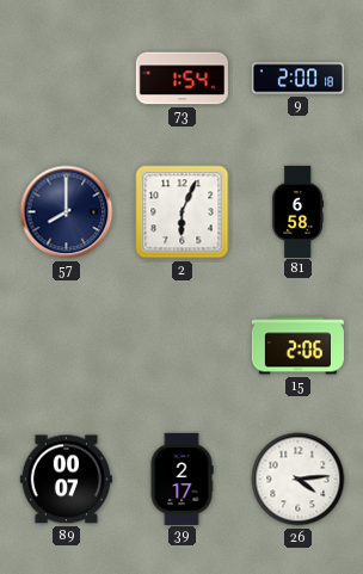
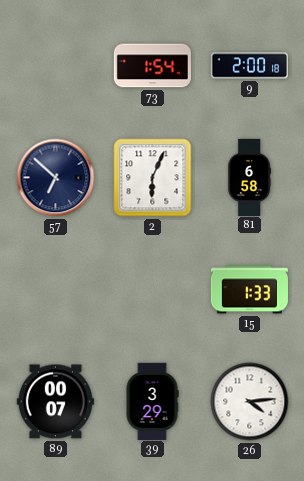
57: 8:00 -> 6:52 (56, 178)
15: 2:06 -> 1:33 (249, 290)
39: 2:17 -> 3:29 (152, 401)
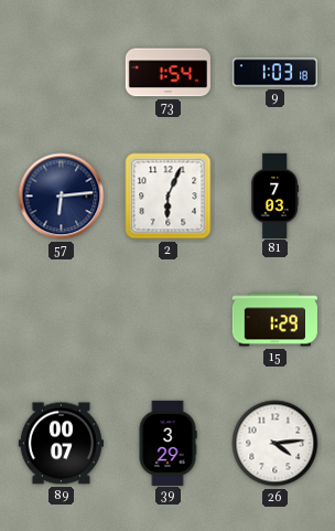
9: 2:00 -> 1:03 (274, 73)
57: 6:52 -> 6:14 (62, 197)
81: 6:58 -> 7:03 (274, 195)
15: 1:33 -> 1:29 (274, 320)
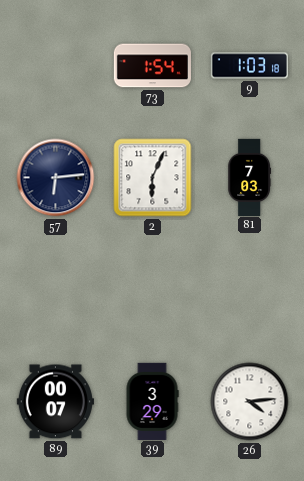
15: 1:29 -> none (274, 320)
